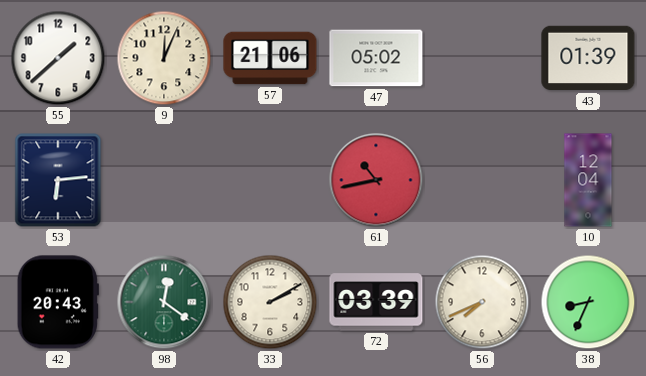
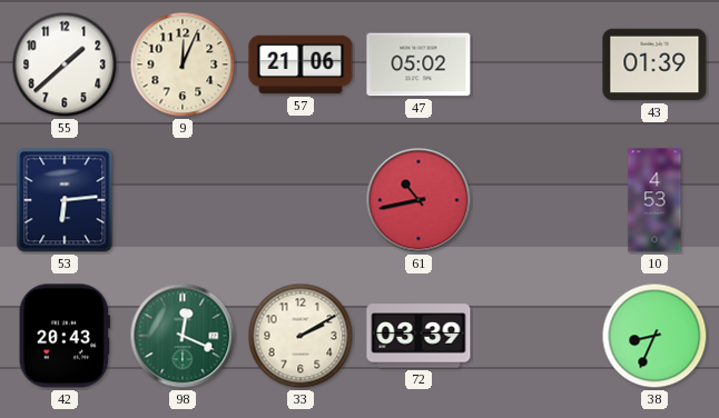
10: 12:04 -> 4:53 (654, 200)
98: 12:21 -> 12:19 (183, 336)
56: 7:41 -> none (482, 302)
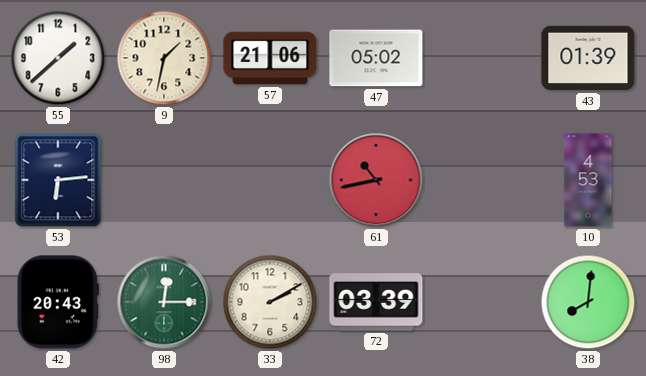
9: 12:04 -> 1:32 (164, 58)
98: 12:19 -> 12:15 (164, 302)
38: 8:34 -> 8:01 (588, 302)
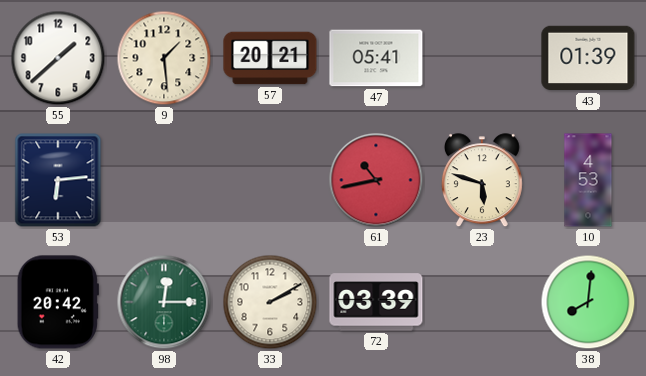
9: 1:32 -> 1:29 (164, 58)
57: 21:06 -> 20:21 (270, 58)
47: 05:02 -> 05:41 (376, 58)
23: none -> 5:48 (482, 181)
42: 20:43 -> 20:42 (58, 302)
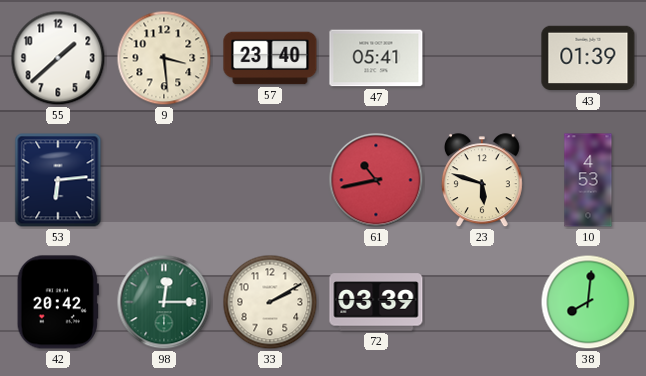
9: 1:29 -> 3:29 (164, 58)
57: 20:21 -> 23:40 (270, 58)
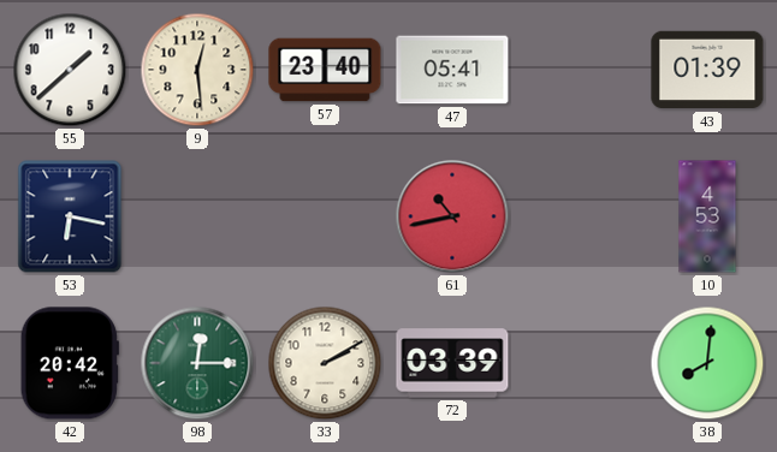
9: 3:29 -> 12:29 (197, 70)
53: 6:14 -> 6:17 (70, 216)
23: 5:48 -> none (482, 181)
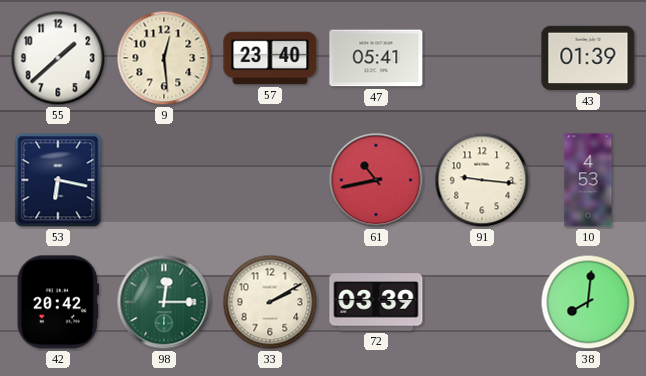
91: none -> 9:16 (482, 180)
